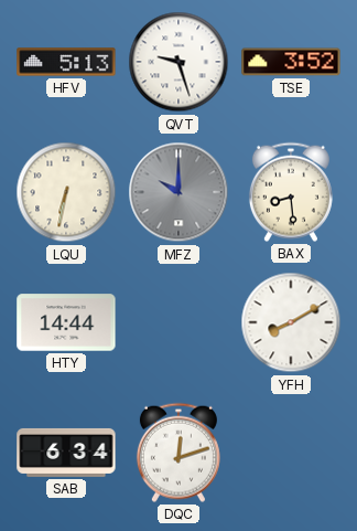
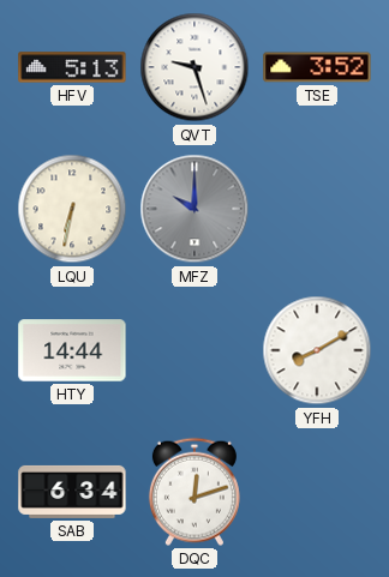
BAX: 8:29 -> none (291, 192)
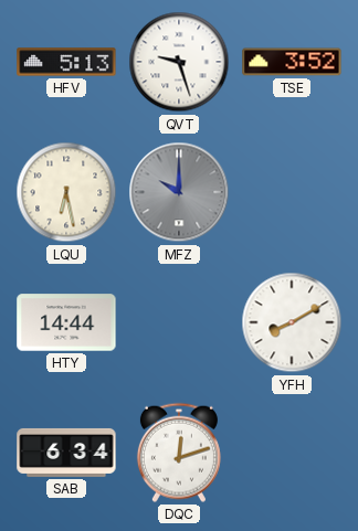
LQU: 6:32 -> 6:28 (66, 192)
